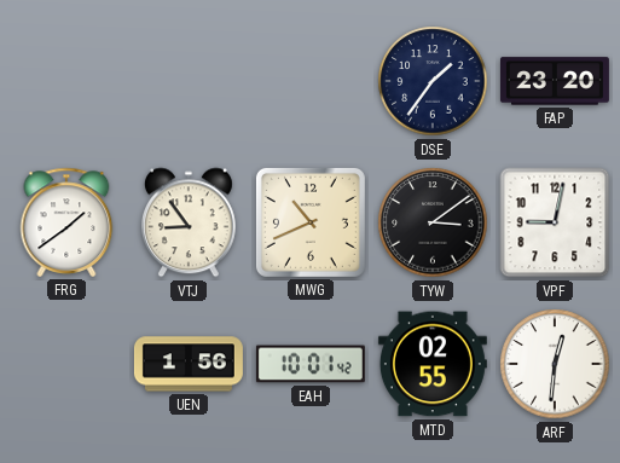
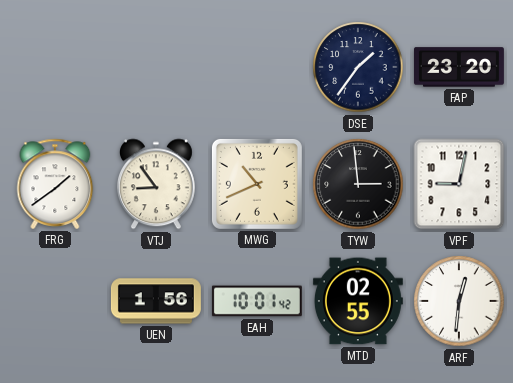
TYW: 3:09 -> 2:59 (358, 184)
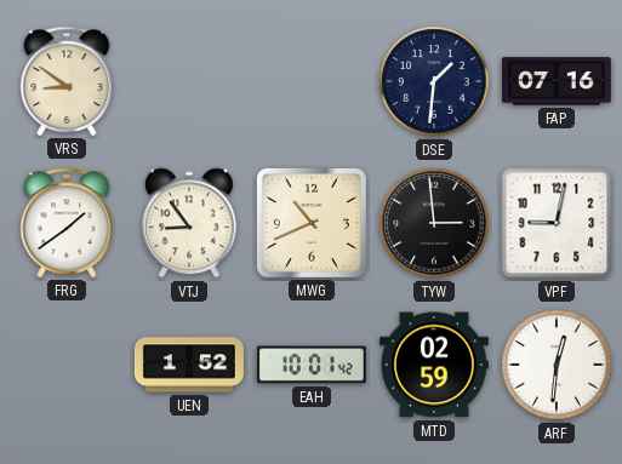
VRS: none -> 8:51 (67, 81)
DSE: 1:36 -> 1:31 (434, 81)
FAP: 23:20 -> 07:16 (557, 81)
UEN: 1:56 -> 1:52 (189, 365)
MTD: 02:55 -> 02:59 (434, 365)
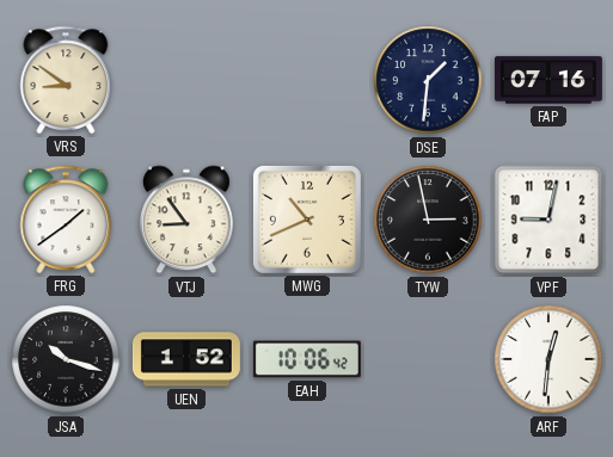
TYW: 2:59 -> 2:58 (428, 220)
JSA: none -> 10:18 (66, 359)
EAH: 10:01 -> 10:06 (307, 359)
MTD: 02:59 -> none (434, 365)
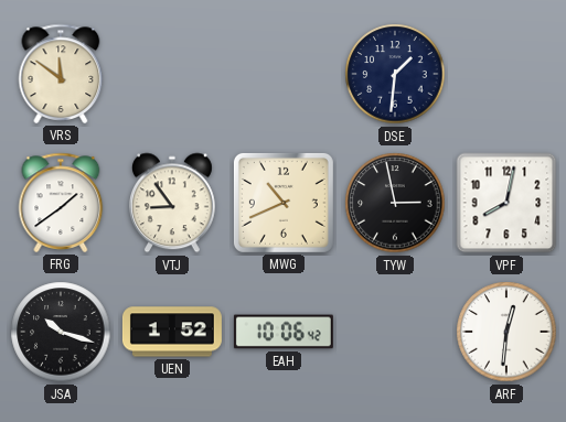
VRS: 8:51 -> 11:51 (61, 74)
FAP: 07:16 -> none (548, 80)
VPF: 9:02 -> 8:02 (506, 203)
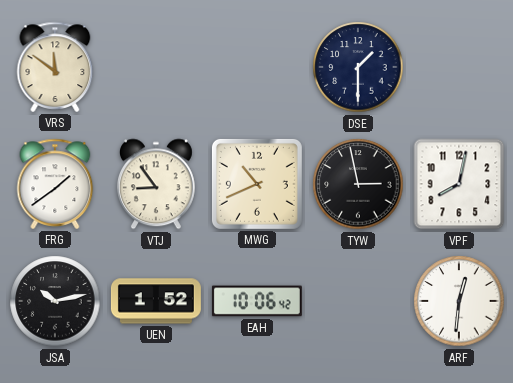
DSE: 1:31 -> 1:30 (358, 67)
JSA: 10:18 -> 10:13 (55, 301)
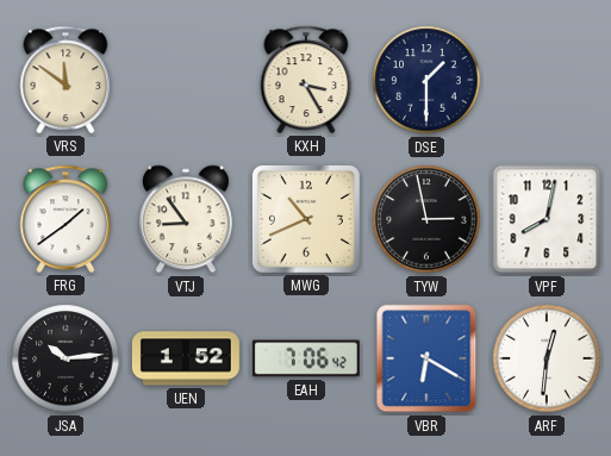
KXH: none -> 3:25 (306, 80)
JSA: 10:13 -> 10:14 (66, 358)
EAH: 10:06 -> 7:06 (306, 358)
VBR: none -> 6:20 (426, 358)
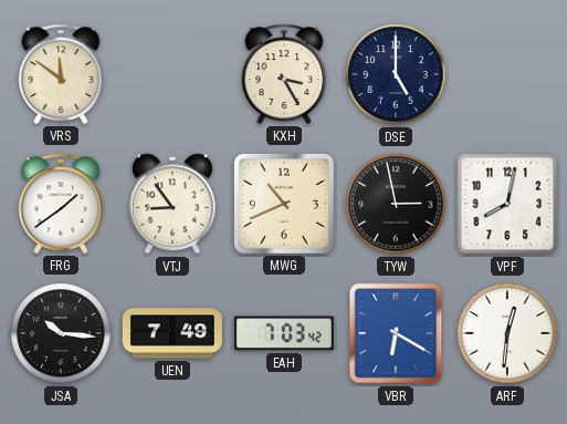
DSE: 1:30 -> 5:00 (396, 74)
JSA: 10:14 -> 10:16 (61, 333)
UEN: 1:52 -> 7:49 (172, 333)
EAH: 7:06 -> 7:03 (284, 333)
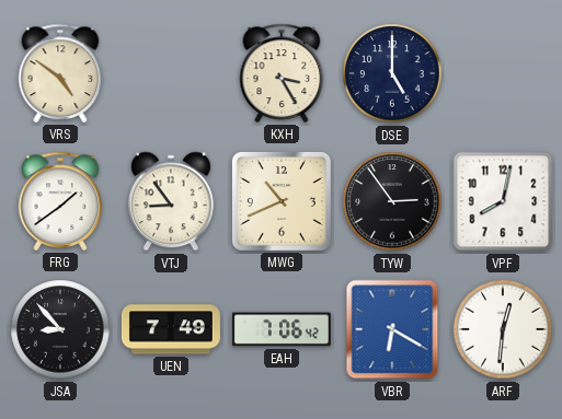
VRS: 11:51 -> 4:51 (60, 73)
TYW: 2:58 -> 2:54 (392, 201)
JSA: 10:16 -> 8:53 (60, 329)
EAH: 7:03 -> 7:06 (282, 329)
